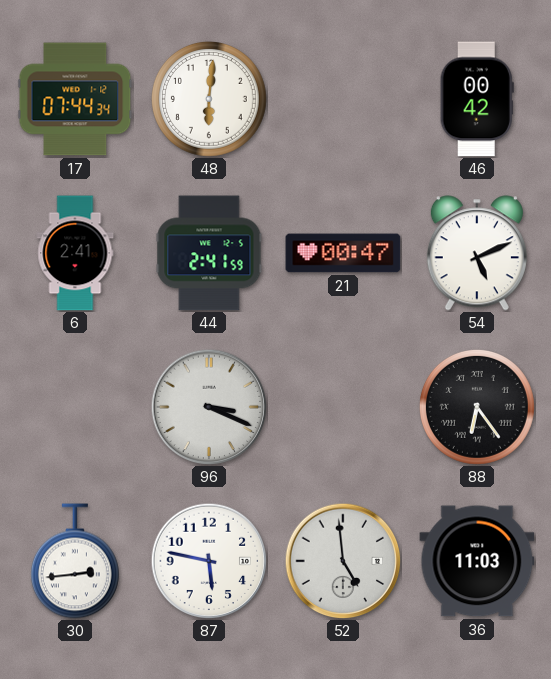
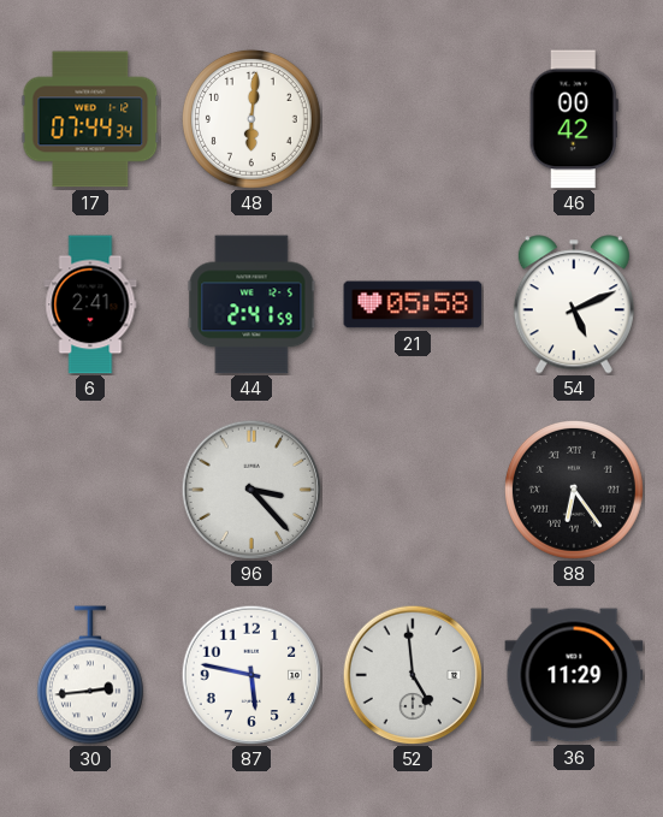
21: 00:47 -> 05:58 (413, 304)
96: 3:19 -> 3:23 (251, 490)
36: 11:03 -> 11:29 (574, 675)
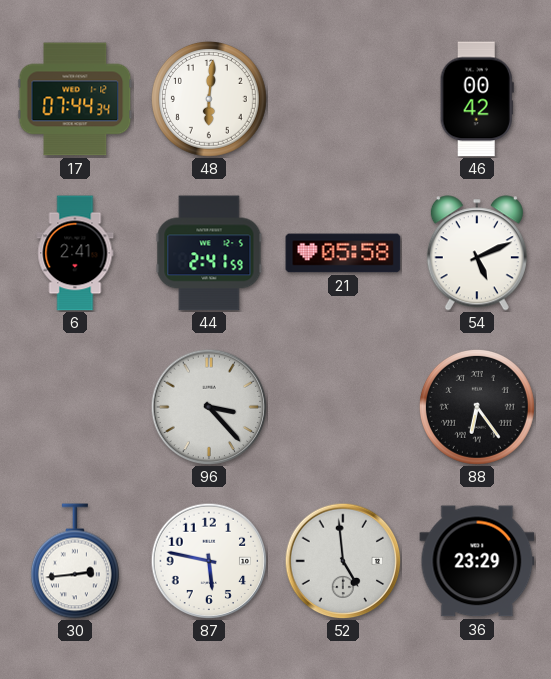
36: 11:29 -> 23:29 (477, 561)
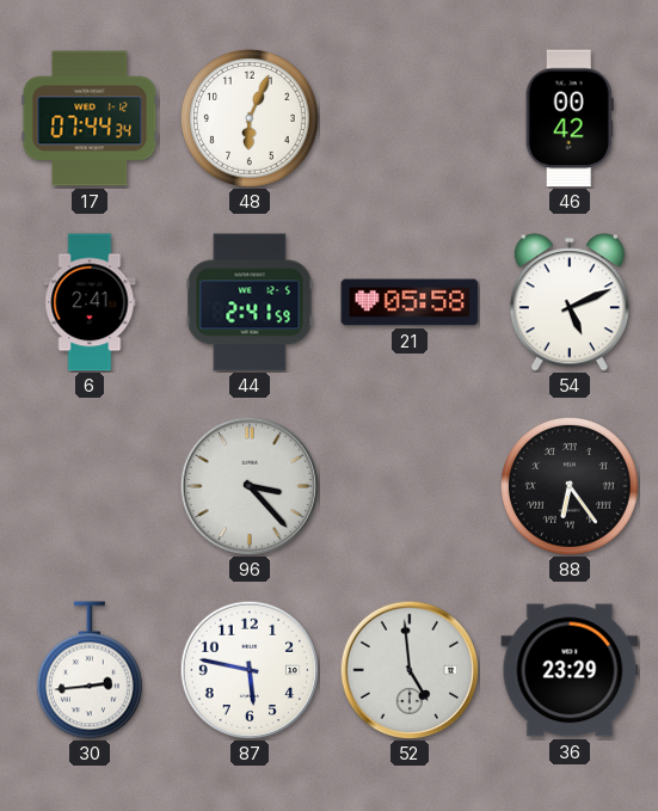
48: 6:01 -> 6:04 (250, 118)
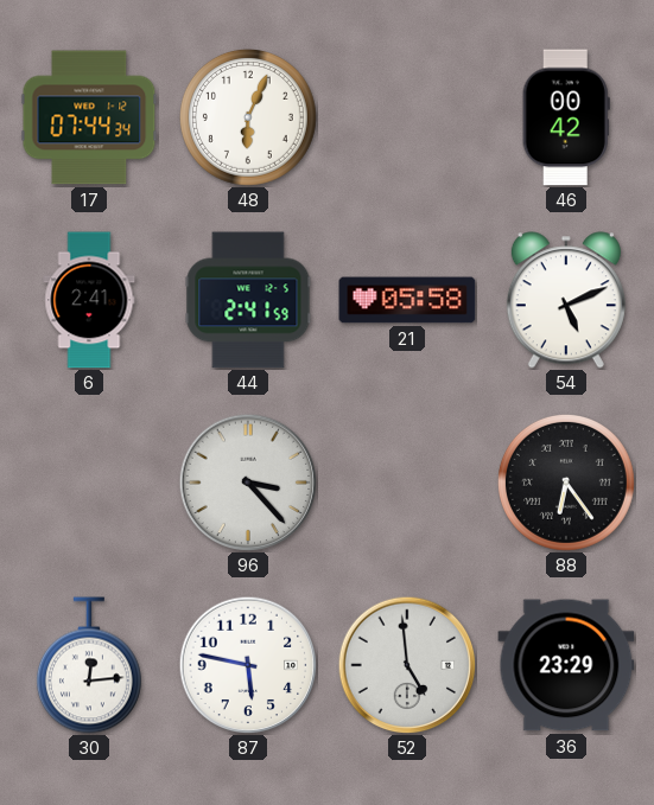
30: 2:44 -> 12:14 (89, 665)
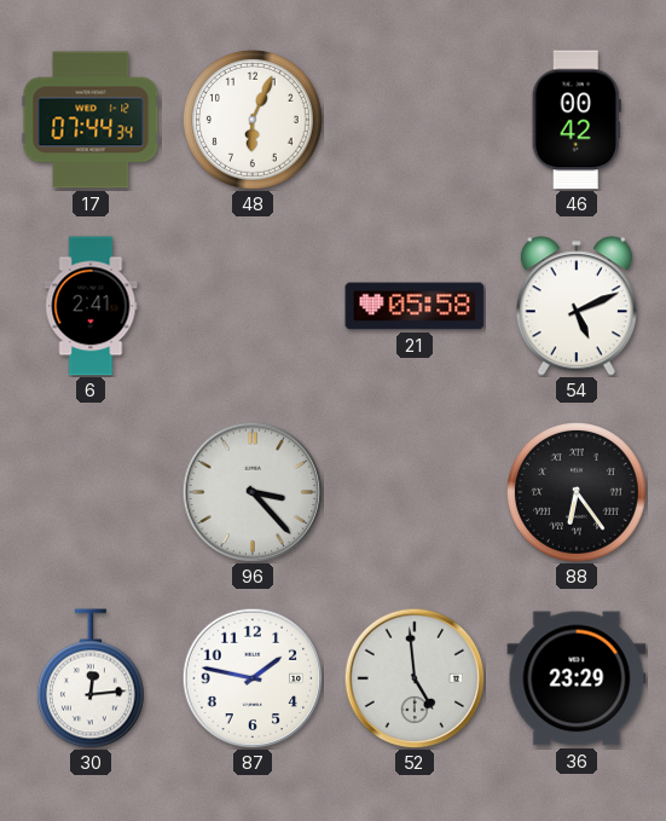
44: 2:41 -> none (248, 300)
87: 5:47 -> 1:47 (253, 678)
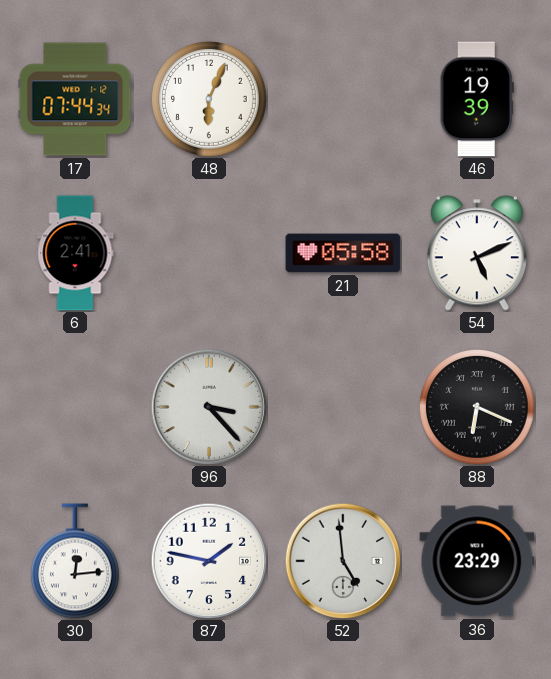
46: 00:42 -> 19:39 (477, 99)
88: 6:24 -> 6:19 (477, 407)
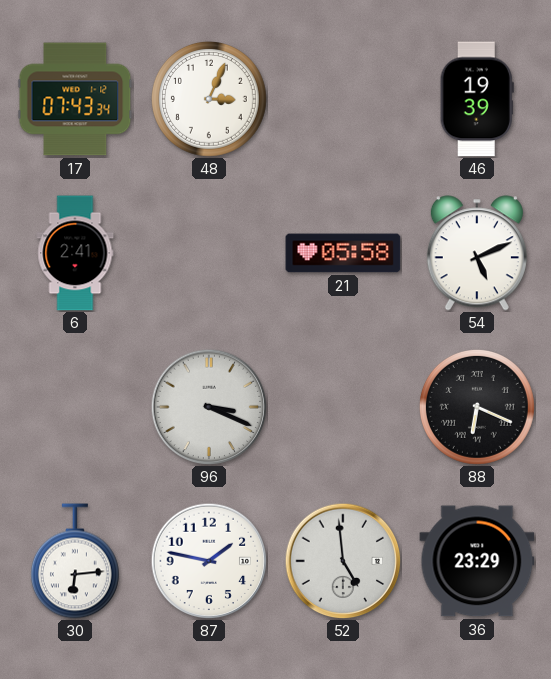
17: 07:44 -> 07:43 (75, 99)
48: 6:04 -> 3:04 (209, 99)
96: 3:23 -> 3:19 (209, 407)
30: 12:14 -> 6:14 (75, 561)
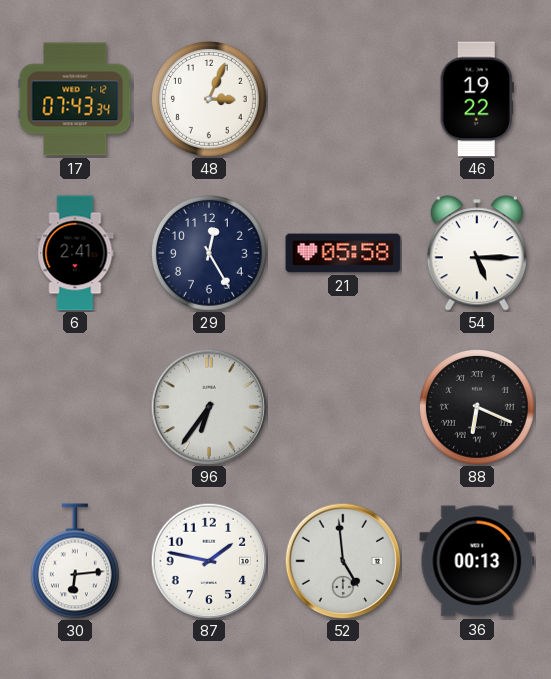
46: 19:39 -> 19:22 (477, 99)
29: none -> 12:25 (209, 253)
54: 5:11 -> 5:15 (477, 253)
96: 3:19 -> 6:36 (209, 407)
36: 23:29 -> 00:13 (477, 561)
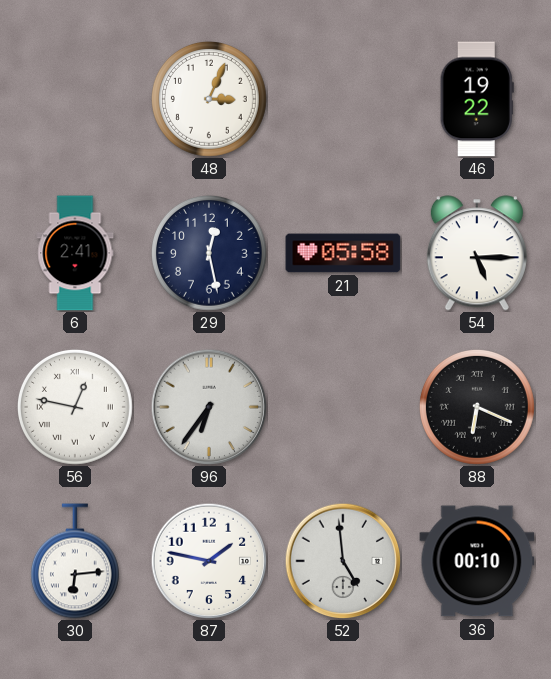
17: 07:43 -> none (75, 99)
29: 12:25 -> 12:28 (209, 253)
56: none -> 12:47 (75, 407)
36: 00:13 -> 00:10 (477, 561)
